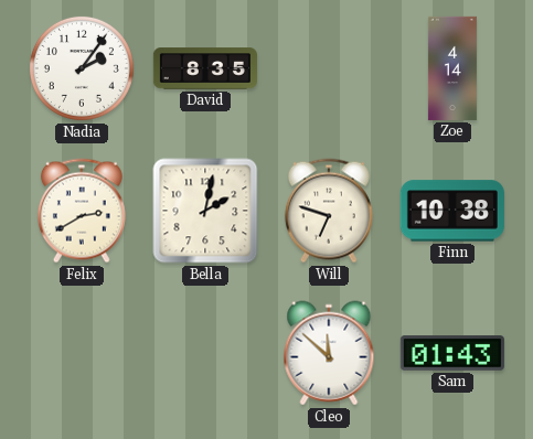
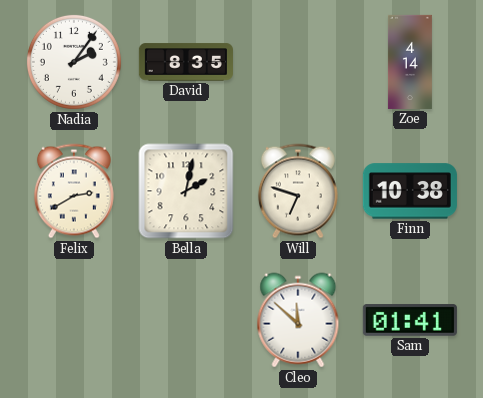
Sam: 01:43 -> 01:41 (410, 320)
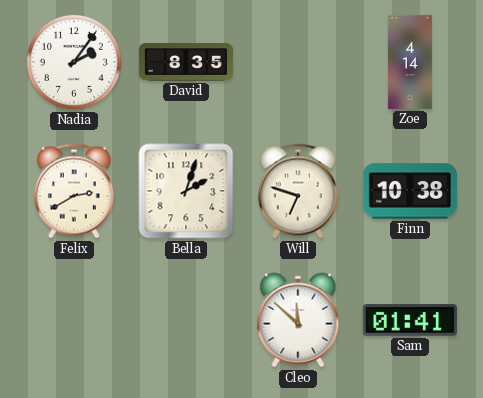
Bella: 2:02 -> 2:03 (186, 191)
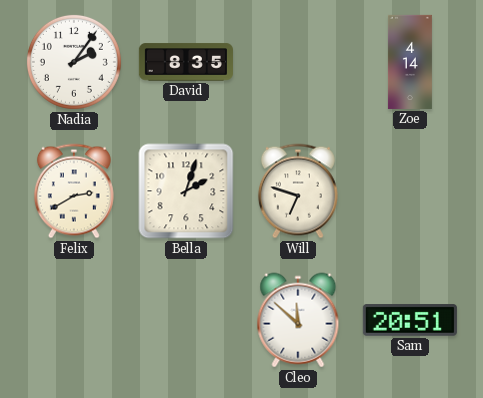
Finn: 10:38 -> none (410, 191)
Sam: 01:41 -> 20:51 (410, 320)
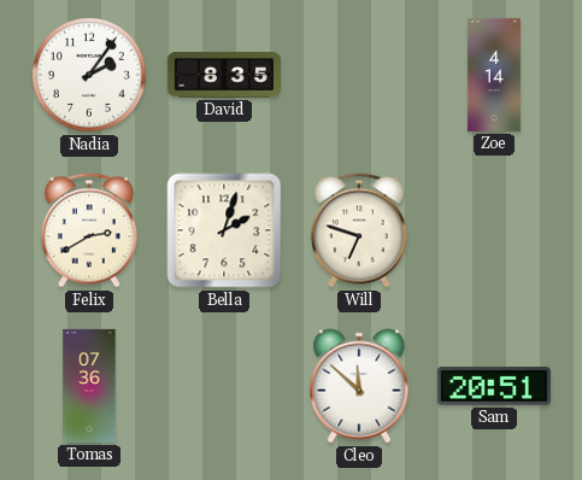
Tomas: none -> 07:36 (89, 386)
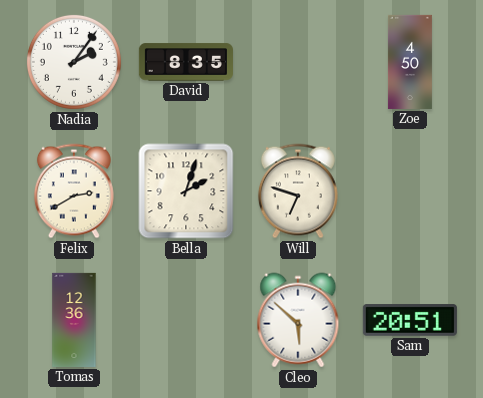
Zoe: 4:14 -> 4:50 (410, 62)
Tomas: 07:36 -> 12:36 (74, 320)
Cleo: 11:52 -> 5:52 (298, 320)
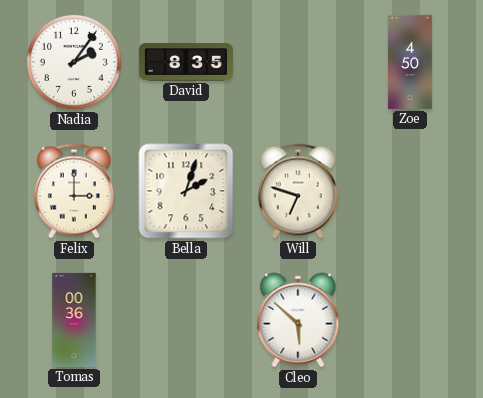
Felix: 2:40 -> 3:00 (74, 191)
Tomas: 12:36 -> 00:36 (74, 320)
Sam: 20:51 -> none (410, 320)
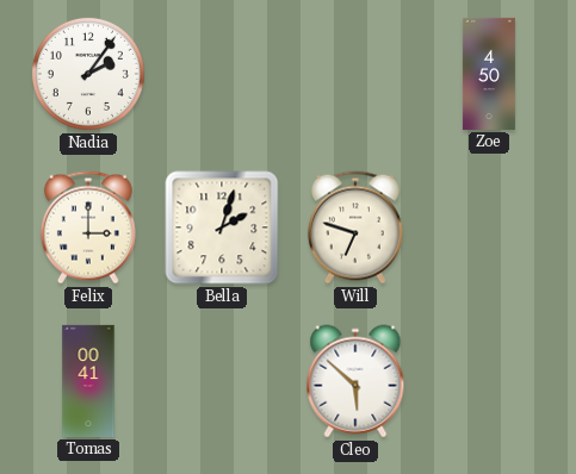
David: 8:35 -> none (186, 62)
Tomas: 00:36 -> 00:41 (88, 381)
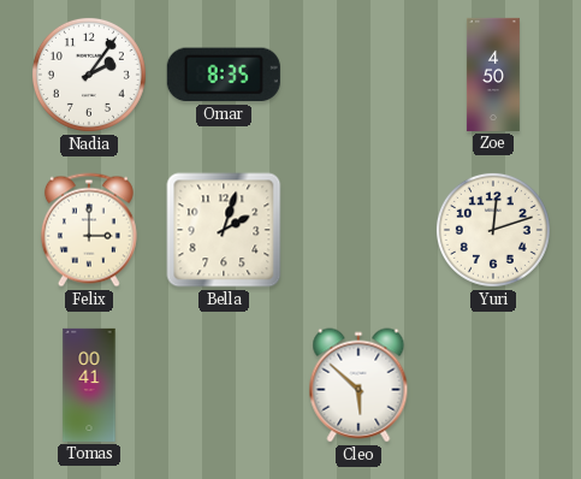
Omar: none -> 8:35 (224, 75)
Will: 6:48 -> none (355, 227)
Yuri: none -> 12:12 (493, 230)
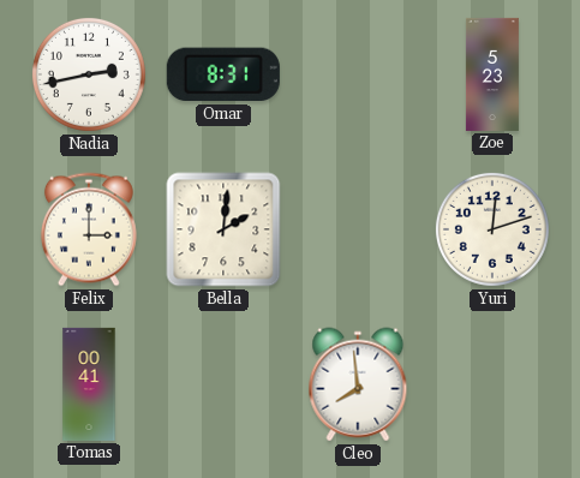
Nadia: 2:06 -> 2:43 (89, 74)
Omar: 8:35 -> 8:31 (223, 74)
Zoe: 4:50 -> 5:23 (492, 74)
Bella: 2:03 -> 2:01 (223, 229)
Cleo: 5:52 -> 7:59 (358, 384)
